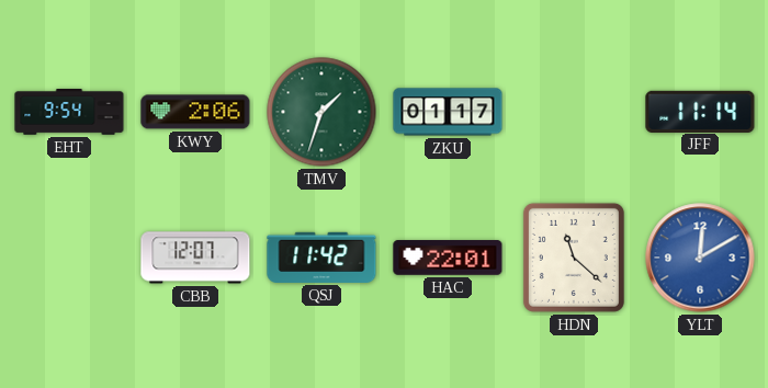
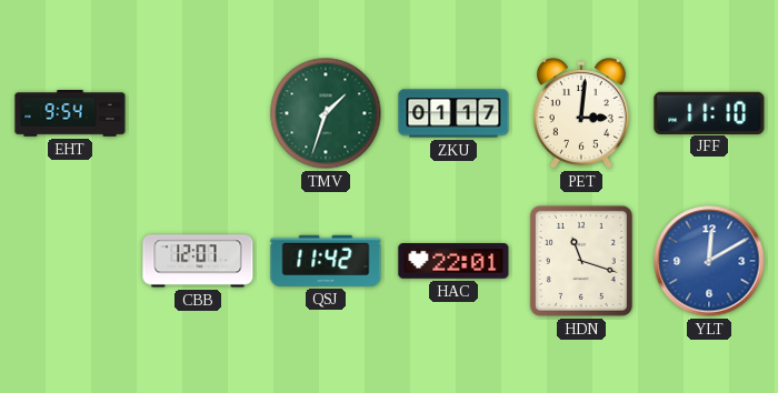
KWY: 2:06 -> none (195, 112)
PET: none -> 3:01 (581, 113)
JFF: 11:14 -> 11:10 (709, 112)
HDN: 11:22 -> 11:18 (581, 261)
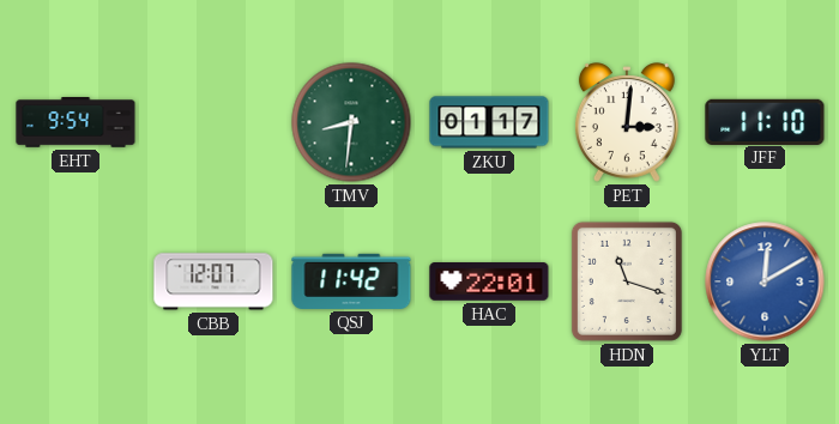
TMV: 1:33 -> 8:31 (351, 122)
